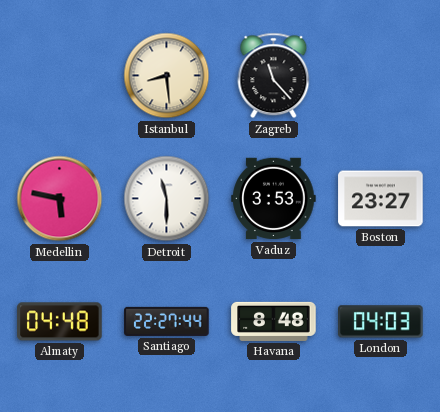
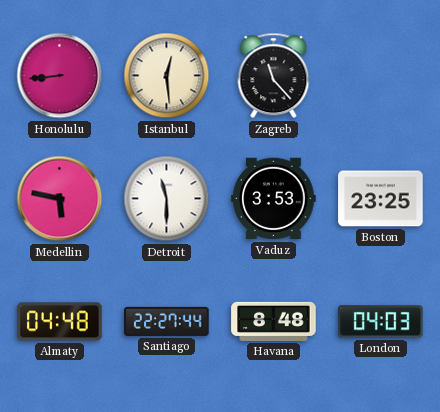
Honolulu: none -> 8:44 (60, 76)
Istanbul: 8:29 -> 12:29 (167, 76)
Boston: 23:27 -> 23:25 (381, 199)
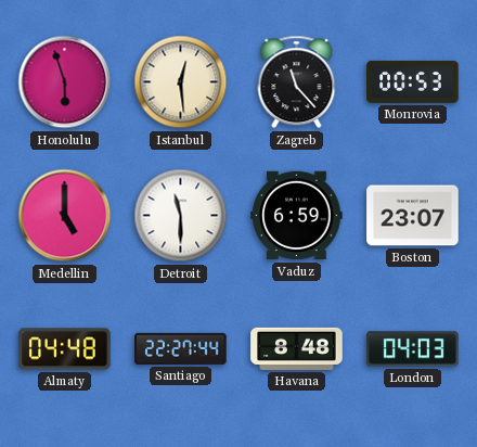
Honolulu: 8:44 -> 5:57 (65, 82)
Monrovia: none -> 00:53 (413, 81)
Medellin: 5:47 -> 5:00 (65, 216)
Vaduz: 3:53 -> 6:59 (297, 216)
Boston: 23:25 -> 23:07 (413, 216)
